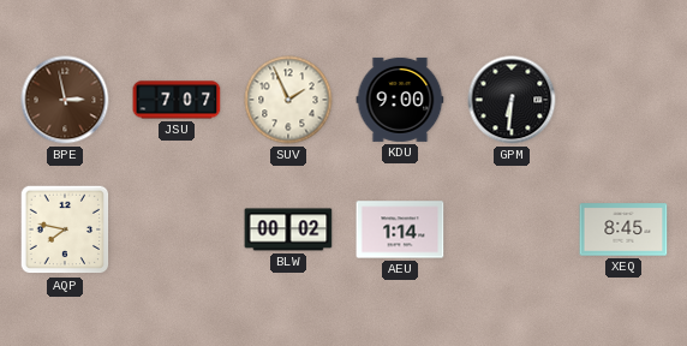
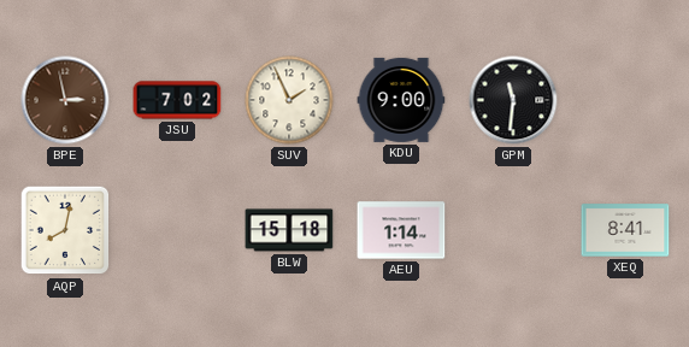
JSU: 7:07 -> 7:02 (177, 100)
GPM: 6:31 -> 11:31 (513, 100)
AQP: 7:47 -> 8:02 (65, 230)
BLW: 00:02 -> 15:18 (289, 230)
XEQ: 8:45 -> 8:41 (625, 230)
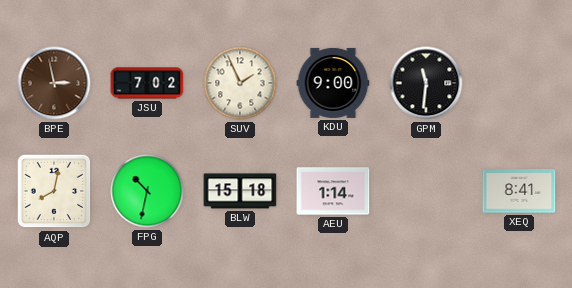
FPG: none -> 10:32 (147, 191)
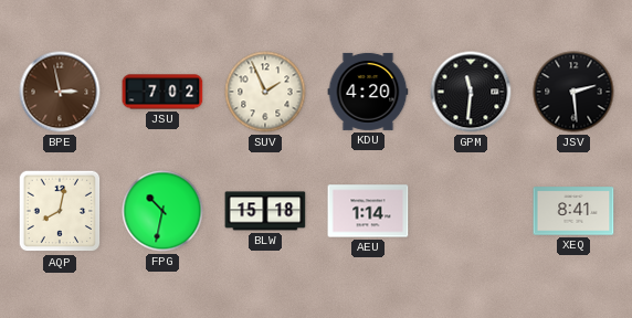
KDU: 9:00 -> 4:20 (368, 92)
JSV: none -> 2:29 (573, 92)
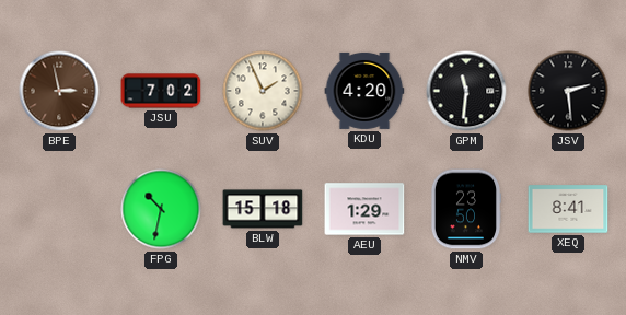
AQP: 8:02 -> none (60, 211)
AEU: 1:14 -> 1:29 (364, 209)
NMV: none -> 23:50 (465, 209)
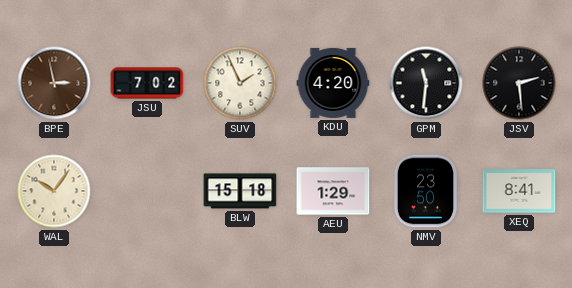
WAL: none -> 10:06 (54, 191)
FPG: 10:32 -> none (161, 209)
